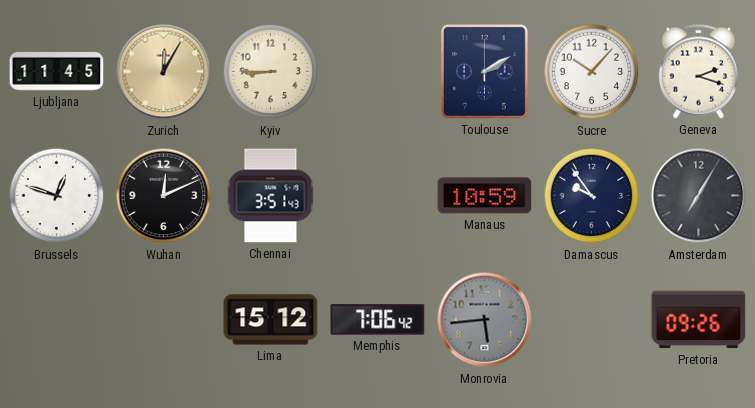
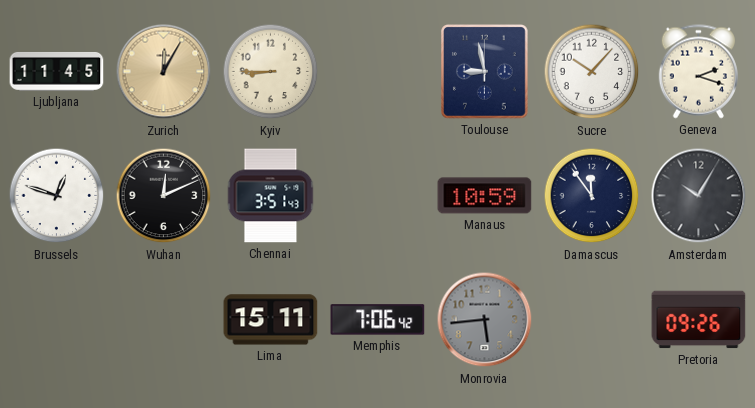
Toulouse: 2:10 -> 8:58 (485, 72)
Damascus: 9:54 -> 11:54 (592, 196)
Amsterdam: 7:05 -> 10:05 (699, 196)
Lima: 15:12 -> 15:11 (271, 320)
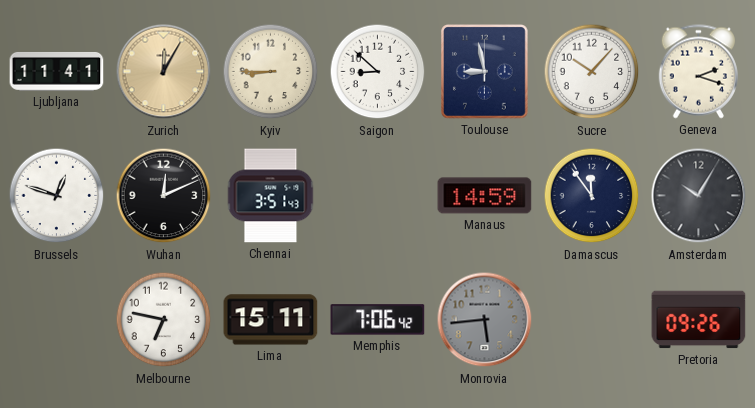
Ljubljana: 11:45 -> 11:41 (57, 71)
Saigon: none -> 8:52 (378, 72)
Manaus: 10:59 -> 14:59 (485, 196)
Melbourne: none -> 6:47 (164, 320)
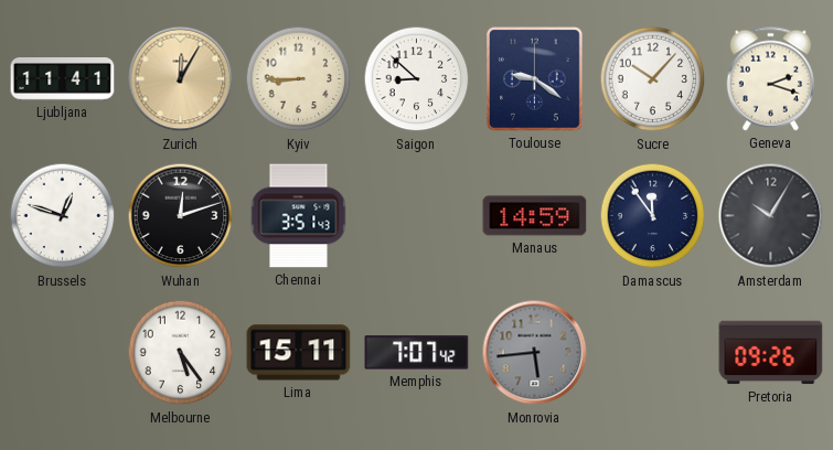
Toulouse: 8:58 -> 9:21 (535, 79)
Wuhan: 12:11 -> 12:12 (181, 216)
Melbourne: 6:47 -> 5:24 (181, 353)
Memphis: 7:06 -> 7:07 (417, 353)
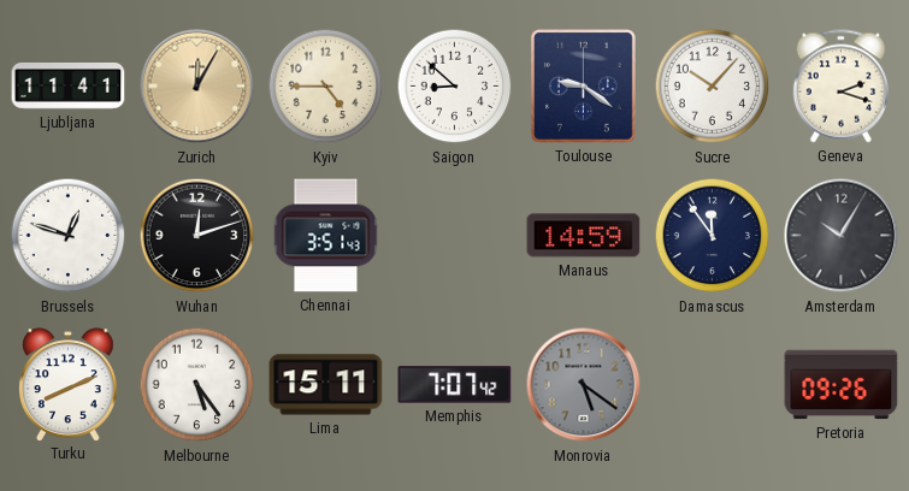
Kyiv: 8:45 -> 4:45 (326, 87)
Turku: none -> 8:11 (69, 384)
Monrovia: 5:44 -> 5:21 (584, 385)
